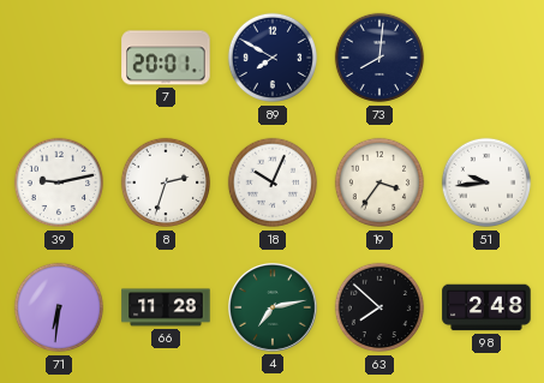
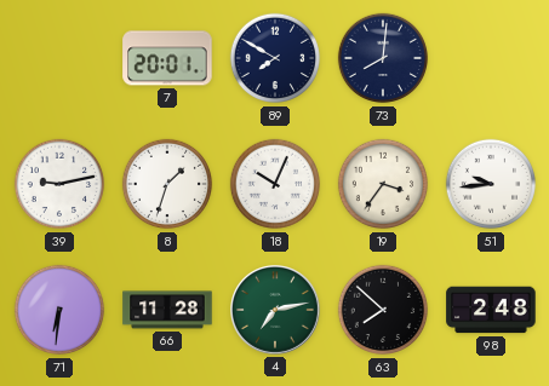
8: 2:33 -> 1:33 (167, 184)
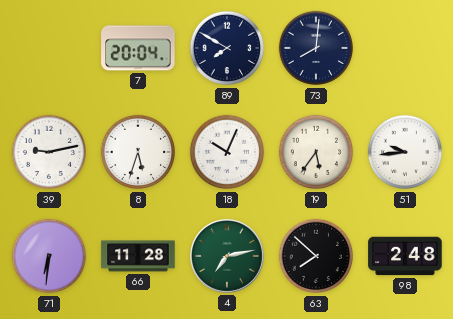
7: 20:01 -> 20:04 (138, 48)
8: 1:33 -> 5:33 (138, 152)
19: 3:36 -> 5:36 (316, 152)
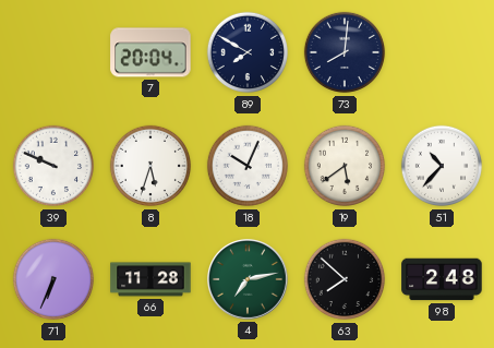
39: 9:13 -> 9:49 (53, 166)
19: 5:36 -> 5:39 (345, 166)
51: 9:44 -> 10:37 (442, 166)
71: 6:31 -> 6:34 (53, 279)
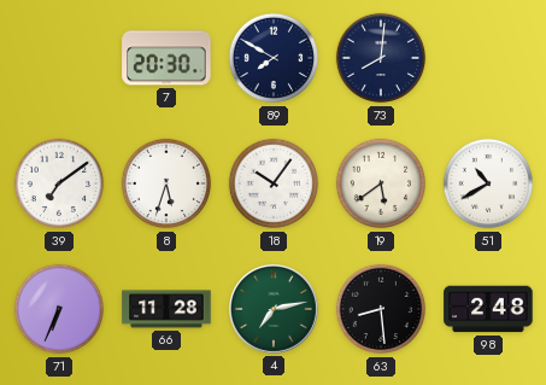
7: 20:04 -> 20:30 (166, 58)
39: 9:49 -> 7:09 (59, 183)
18: 10:04 -> 10:06 (274, 183)
51: 10:37 -> 10:40 (488, 183)
63: 7:52 -> 8:29 (381, 309)
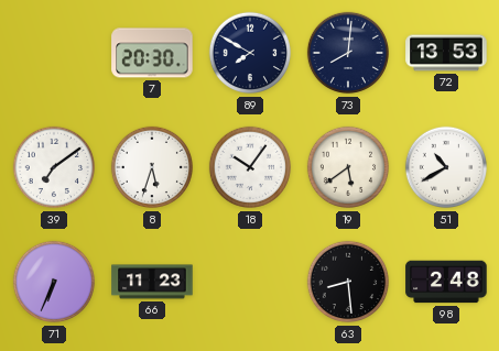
72: none -> 13:53 (446, 53)
66: 11:28 -> 11:23 (152, 282)
4: 7:13 -> none (275, 310)
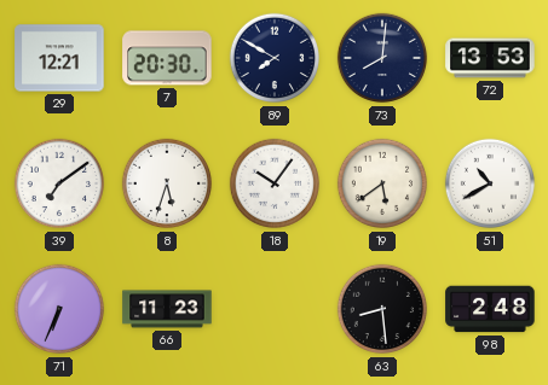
29: none -> 12:21 (59, 58)
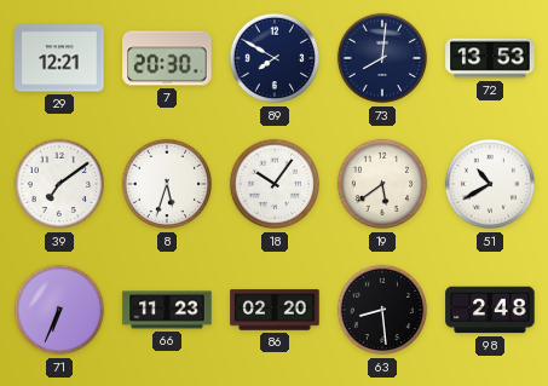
86: none -> 02:20 (275, 310)
